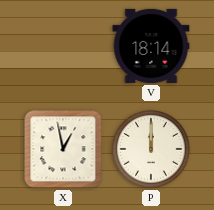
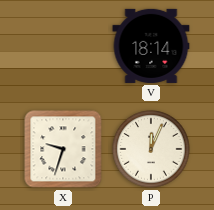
X: 12:58 -> 9:33 (63, 149)
P: 12:00 -> 12:04 (151, 149)
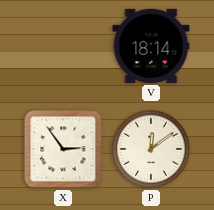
X: 9:33 -> 2:54 (63, 149)
P: 12:04 -> 12:09 (151, 149)
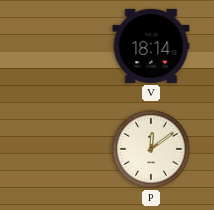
X: 2:54 -> none (63, 149)
